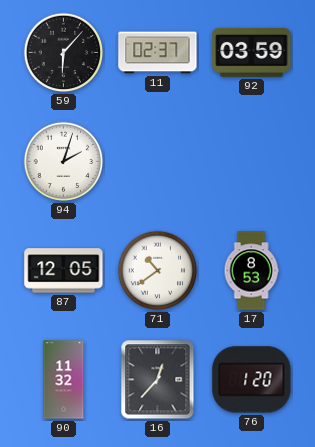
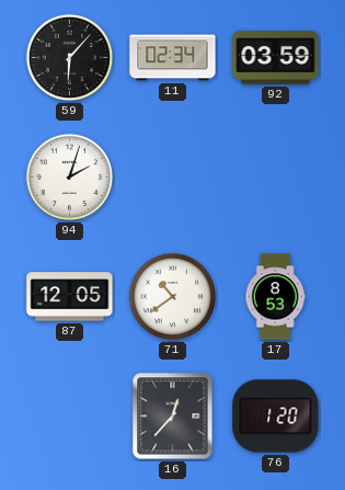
11: 02:37 -> 02:34 (173, 58)
90: 11:32 -> none (64, 380)
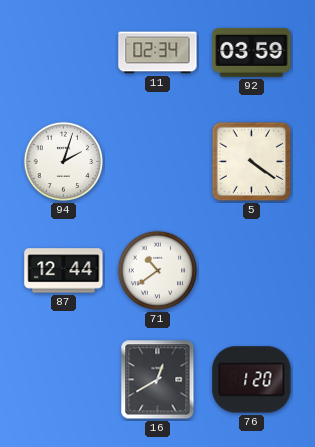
59: 6:07 -> none (70, 58)
5: none -> 4:21 (252, 162)
87: 12:05 -> 12:44 (64, 271)
17: 8:53 -> none (275, 297)
16: 12:37 -> 12:40 (158, 380)
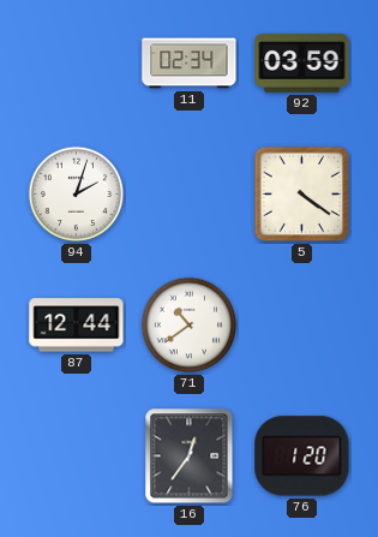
16: 12:40 -> 12:36 (190, 457)
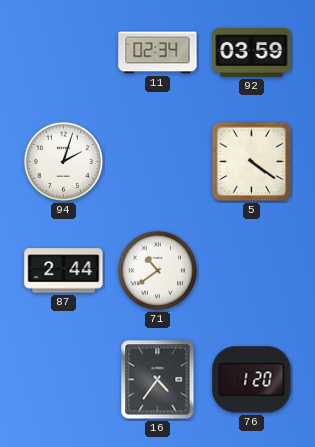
87: 12:44 -> 2:44 (64, 271)
16: 12:36 -> 4:36 (158, 380)
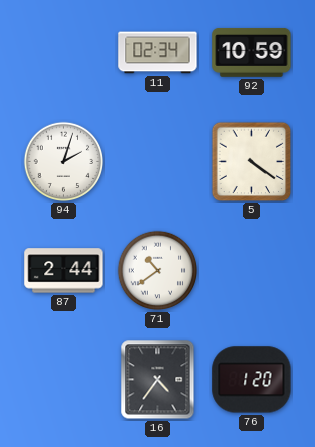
92: 03:59 -> 10:59 (252, 53)
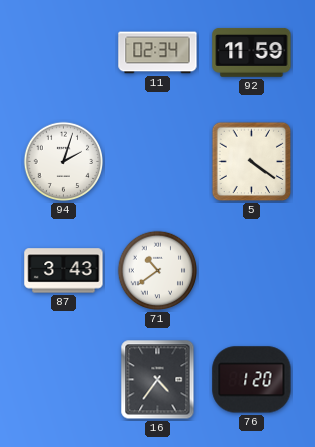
92: 10:59 -> 11:59 (252, 53)
87: 2:44 -> 3:43 (64, 271)
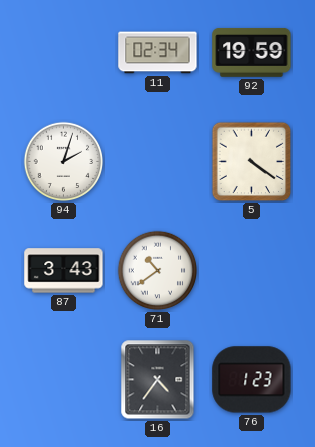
92: 11:59 -> 19:59 (252, 53)
76: 1:20 -> 1:23 (252, 380)
